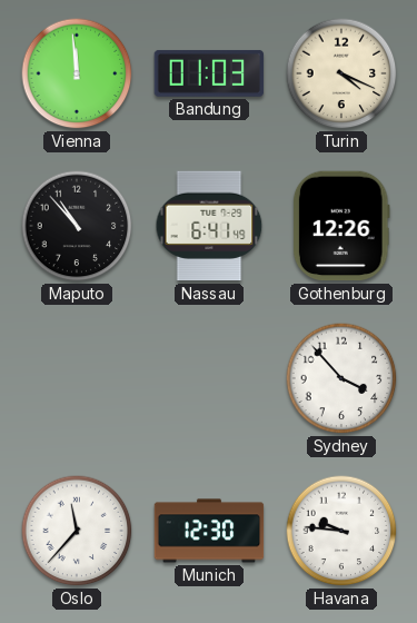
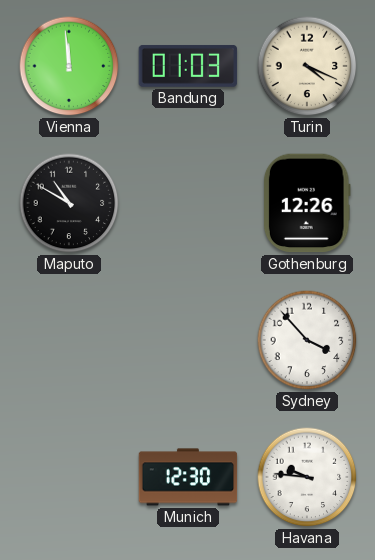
Maputo: 10:53 -> 10:50 (69, 203)
Nassau: 6:41 -> none (209, 226)
Oslo: 11:37 -> none (77, 531)
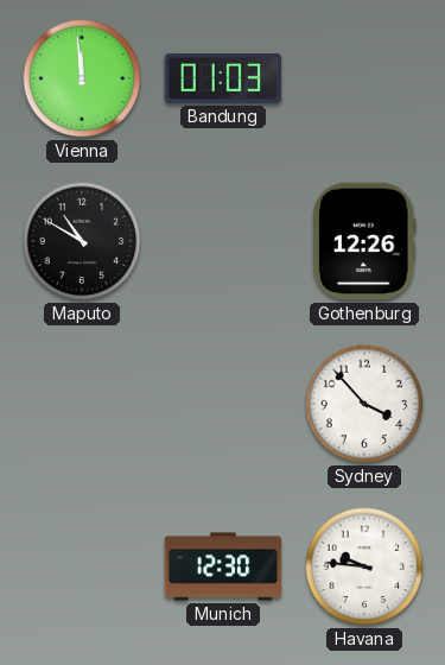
Turin: 4:19 -> none (307, 66)
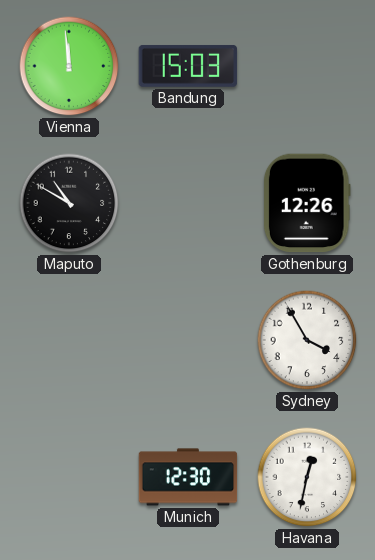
Bandung: 01:03 -> 15:03 (188, 66)
Sydney: 3:53 -> 3:55 (307, 340)
Havana: 9:46 -> 12:32 (307, 477)
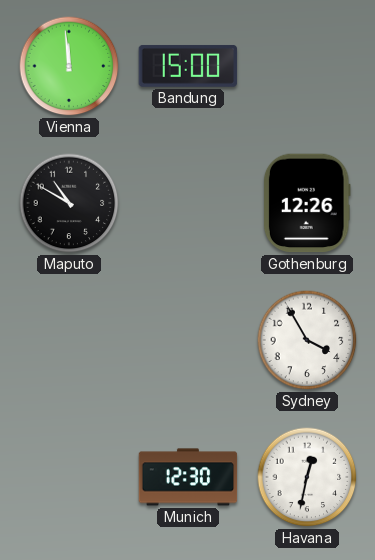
Bandung: 15:03 -> 15:00 (188, 66)
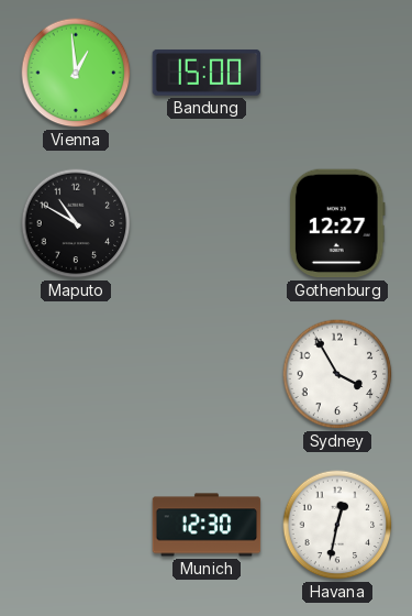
Vienna: 11:59 -> 12:59 (76, 73)
Gothenburg: 12:26 -> 12:27 (337, 223)
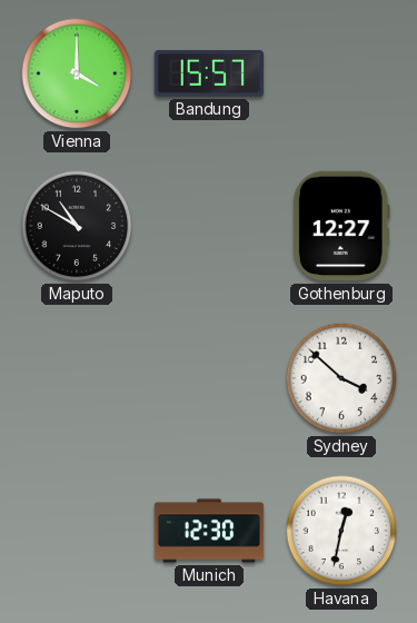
Vienna: 12:59 -> 4:00 (77, 73)
Bandung: 15:00 -> 15:57 (209, 73)
Sydney: 3:55 -> 3:52 (341, 378)
